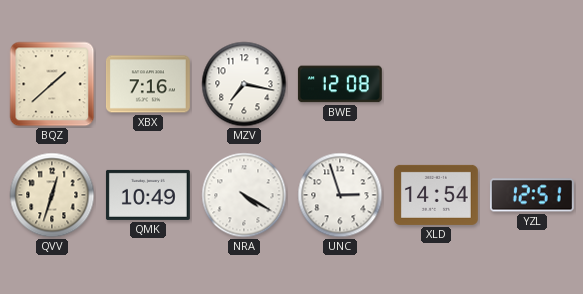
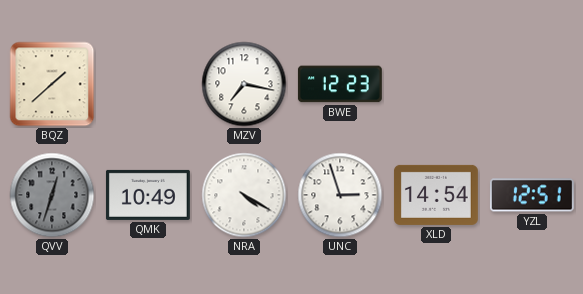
XBX: 7:16 -> none (148, 84)
BWE: 12:08 -> 12:23 (340, 84)
QVV dial: cream -> grey (52, 195)
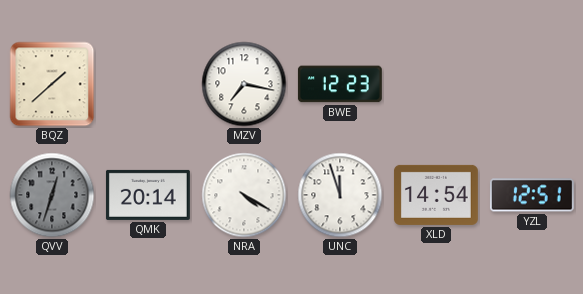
QMK: 10:49 -> 20:14 (148, 195)
UNC: 2:57 -> 11:57 (340, 195)
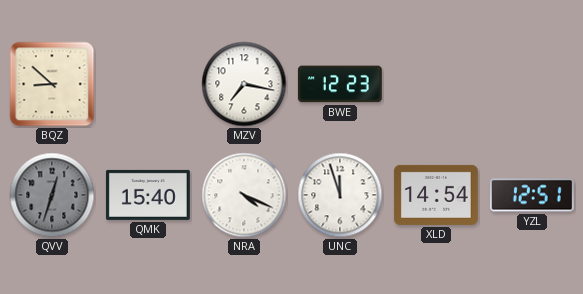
BQZ: 1:38 -> 8:52 (52, 84)
QMK: 20:14 -> 15:40 (148, 195)
NRA: 4:20 -> 4:19 (244, 195)
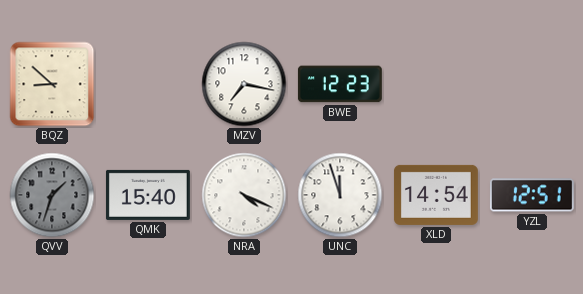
QVV: 12:33 -> 1:33 (52, 195)
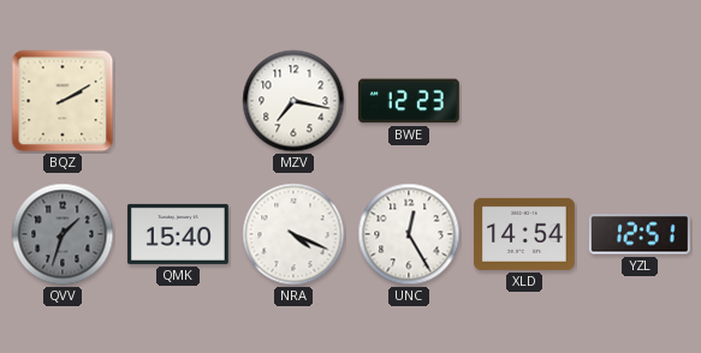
BQZ: 8:52 -> 2:10 (63, 101)
UNC: 11:57 -> 12:25 (409, 234)
